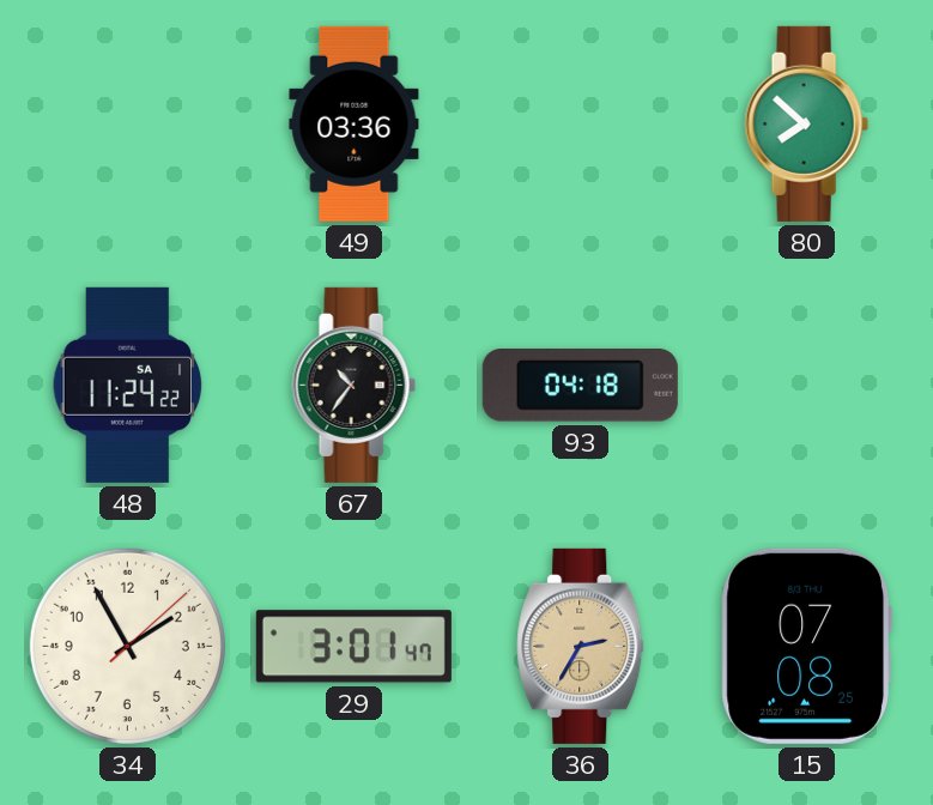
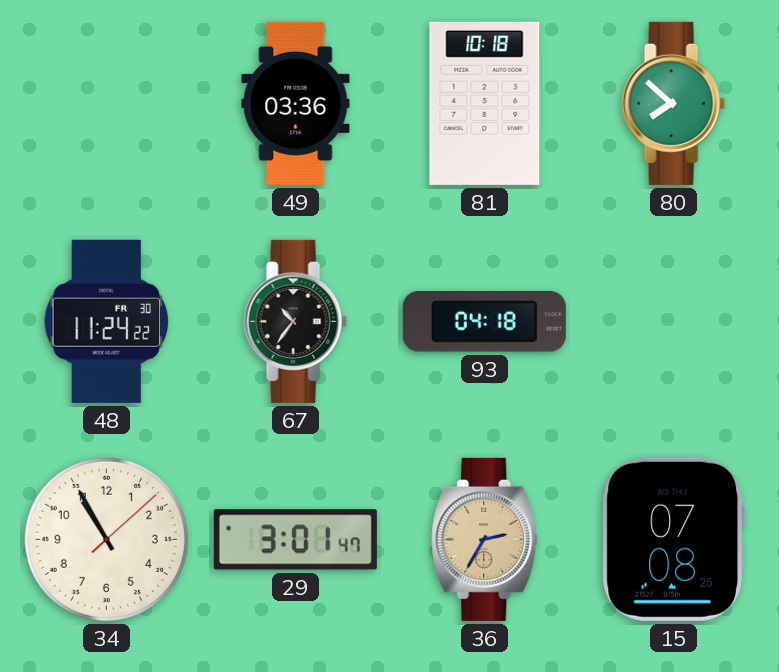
81: none -> 10:18 (485, 103)
48 date: SA 1 -> FR 30 (107, 321)
34: 1:55 -> 10:55 (106, 539)
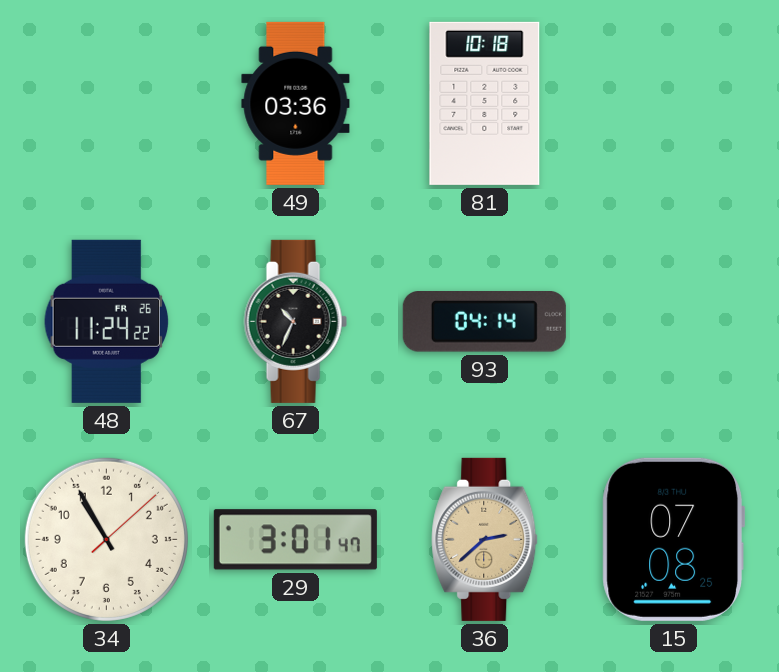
80: 7:52 -> none (673, 103)
48 date: FR 30 -> FR 26 (107, 321)
67: 10:36 -> 10:34 (295, 321)
93: 04:18 -> 04:14 (484, 322)
36: 2:35 -> 2:38 (485, 539)
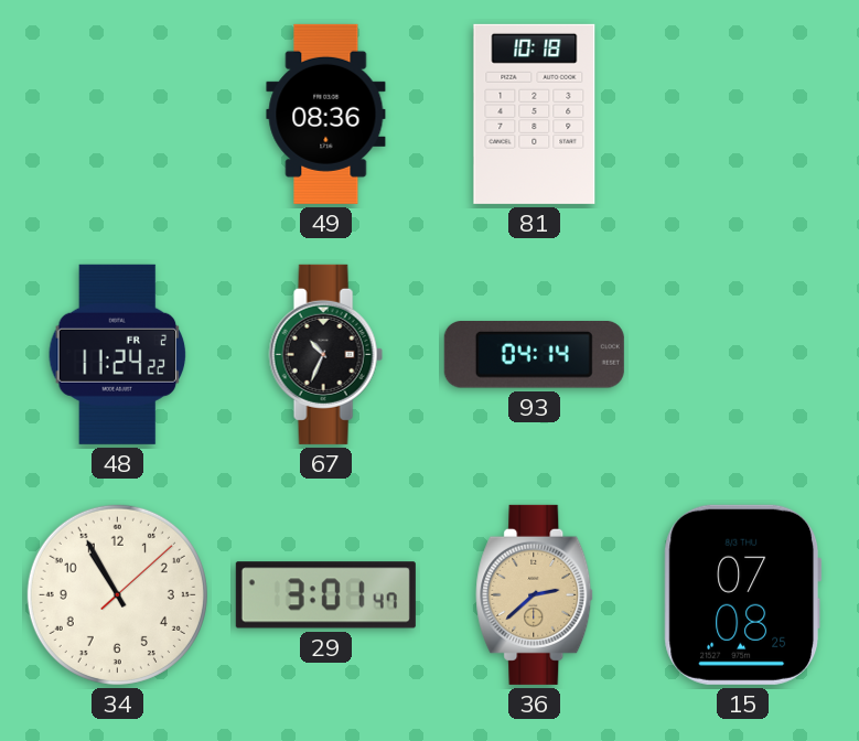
49: 03:36 -> 08:36 (326, 114)
48 date: FR 26 -> FR 2 (118, 354)
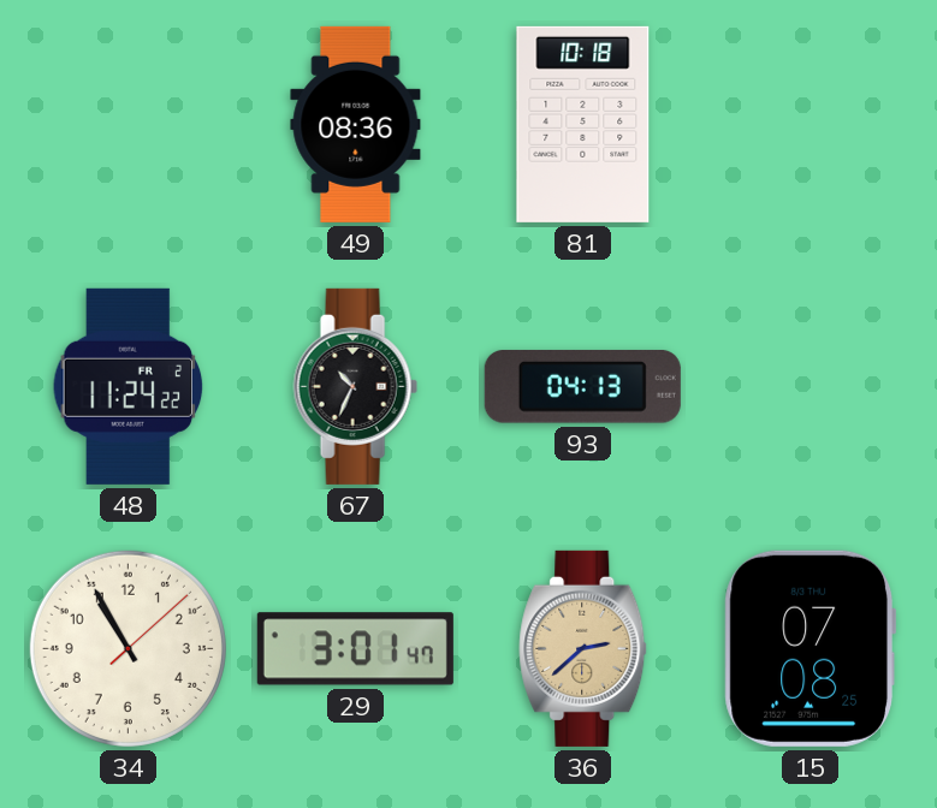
93: 04:14 -> 04:13 (582, 387)
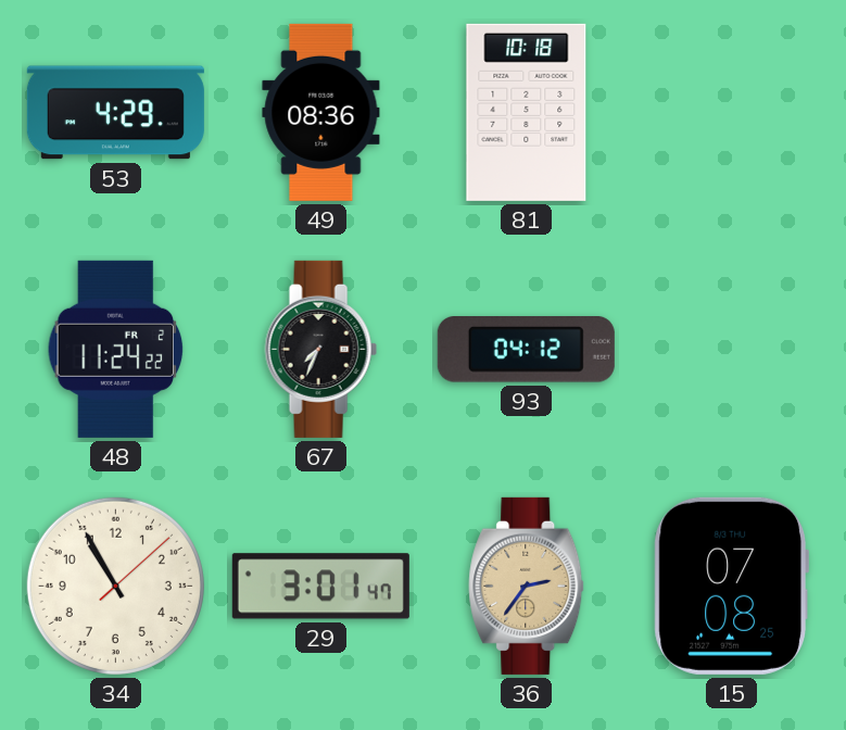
53: none -> 4:29 (115, 113)
67: 10:34 -> 7:34 (320, 349)
93: 04:13 -> 04:12 (526, 350)
36: 2:38 -> 2:36 (527, 586)
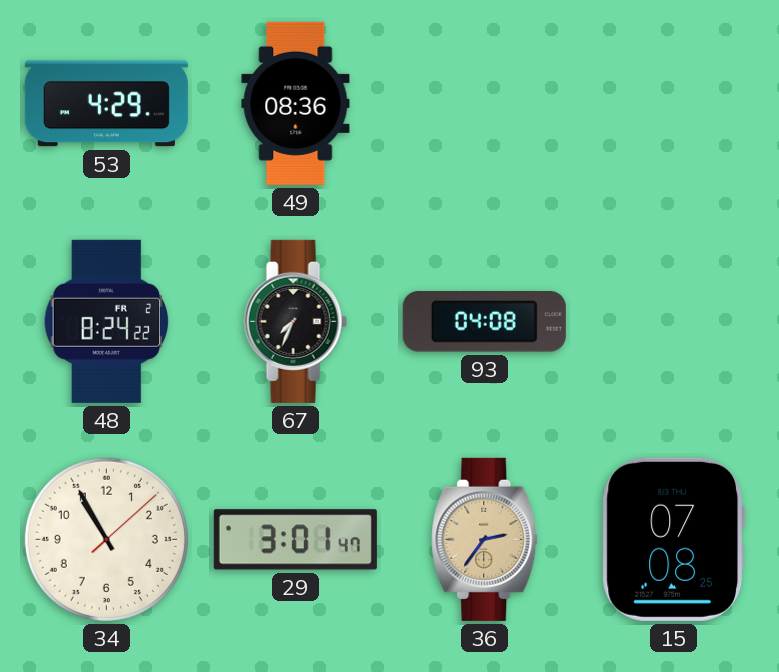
81: 10:18 -> none (527, 112)
48: 11:24 -> 8:24 (107, 321)
93: 04:12 -> 04:08 (484, 322)
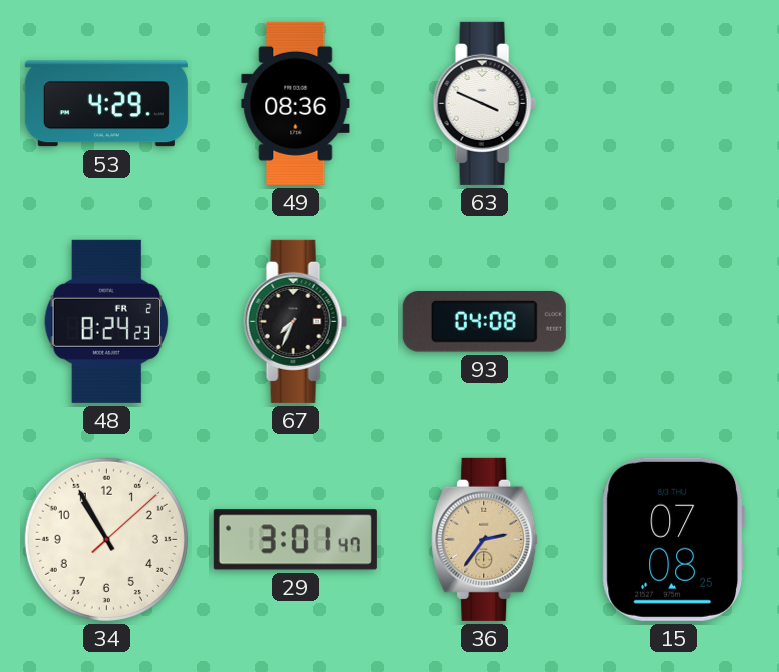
63: none -> 3:49 (484, 103)
48: 8:24:22 -> 8:24:23 (107, 321)
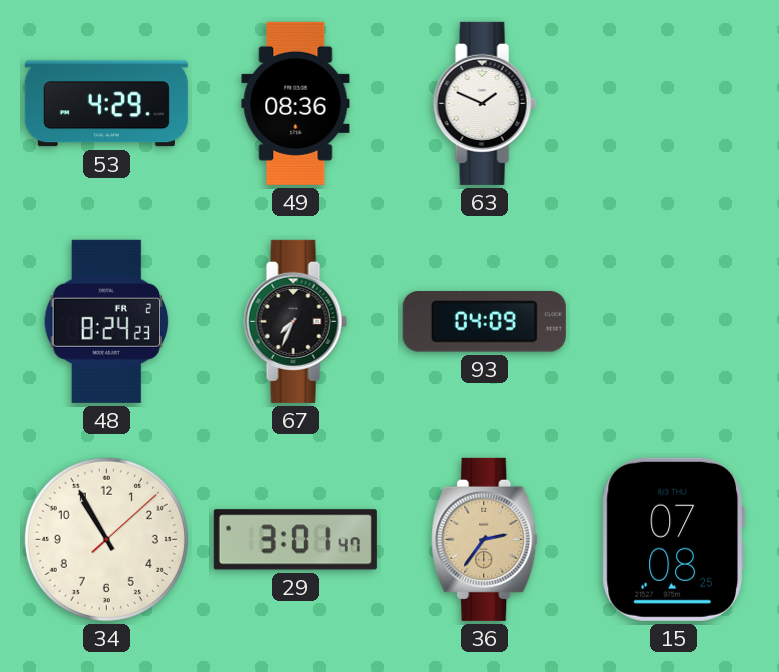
63: 3:49 -> 1:49 (484, 103)
93: 04:08 -> 04:09 (484, 322)
